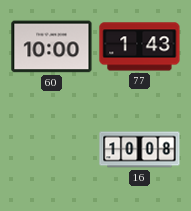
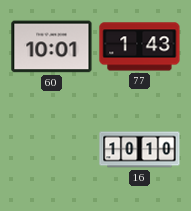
60: 10:00 -> 10:01 (52, 47)
16: 10:08 -> 10:10 (140, 150)
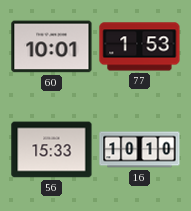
77: 1:43 -> 1:53 (140, 47)
56: none -> 15:33 (52, 150)
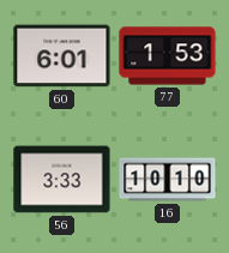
60: 10:01 -> 6:01 (62, 56)
56: 15:33 -> 3:33 (62, 180)
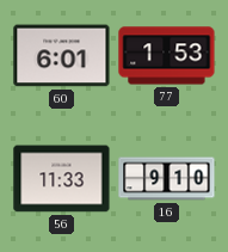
56: 3:33 -> 11:33 (62, 179)
16: 10:10 -> 9:10 (167, 179)
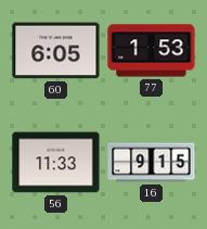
60: 6:01 -> 6:05 (56, 51)
16: 9:10 -> 9:15 (152, 163)
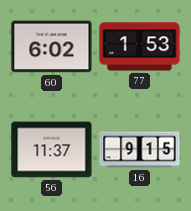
60: 6:05 -> 6:02 (52, 47)
56: 11:33 -> 11:37 (52, 150)
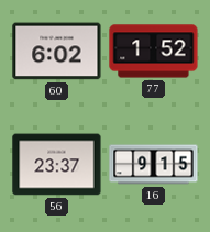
77: 1:53 -> 1:52 (154, 52)
56: 11:37 -> 23:37 (57, 165)
